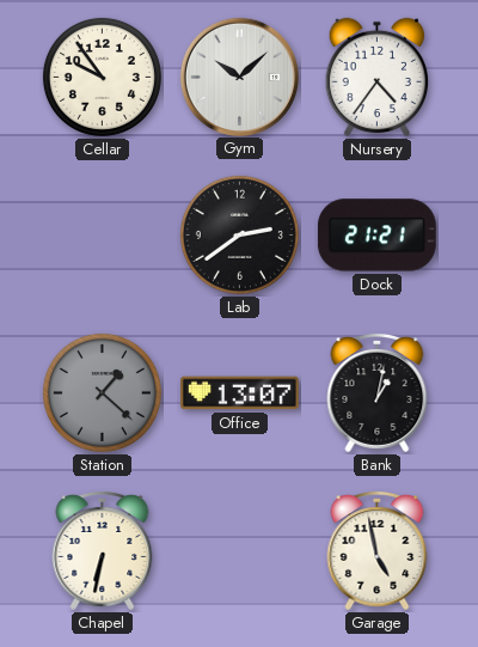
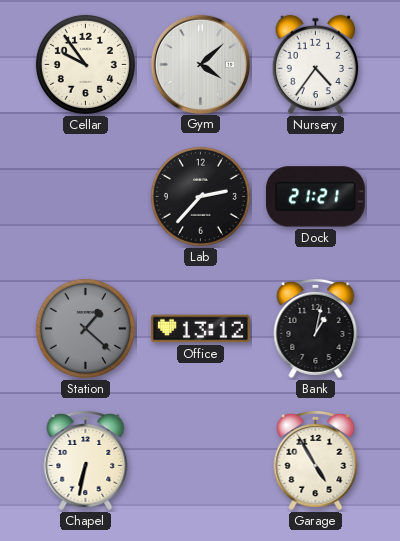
Gym: 10:08 -> 4:08 (200, 64)
Lab: 2:39 -> 2:37 (200, 196)
Office: 13:07 -> 13:12 (200, 329)
Garage: 4:58 -> 4:55 (316, 460)
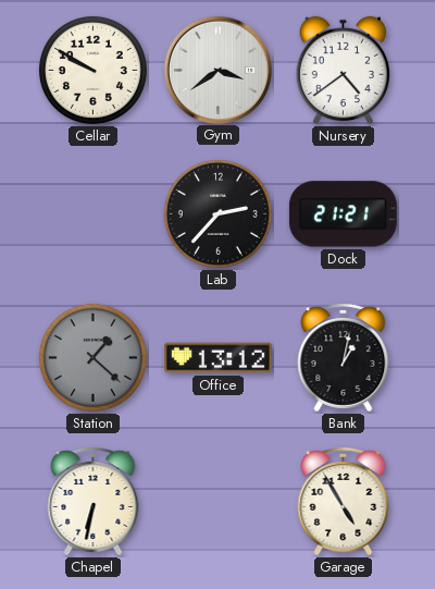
Cellar: 9:54 -> 9:50 (92, 70)
Gym: 4:08 -> 3:39 (217, 70)
Nursery: 4:36 -> 4:39 (344, 71)
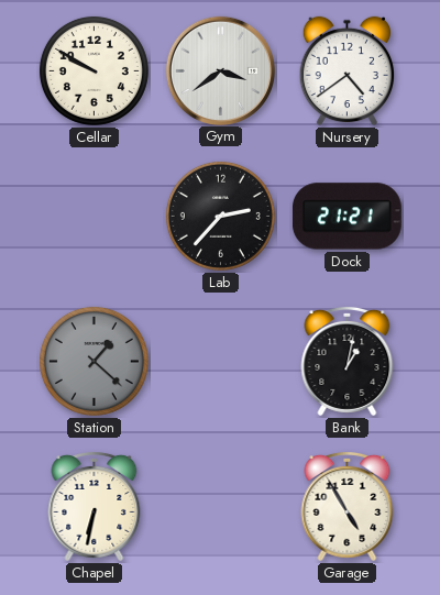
Office: 13:12 -> none (217, 358)
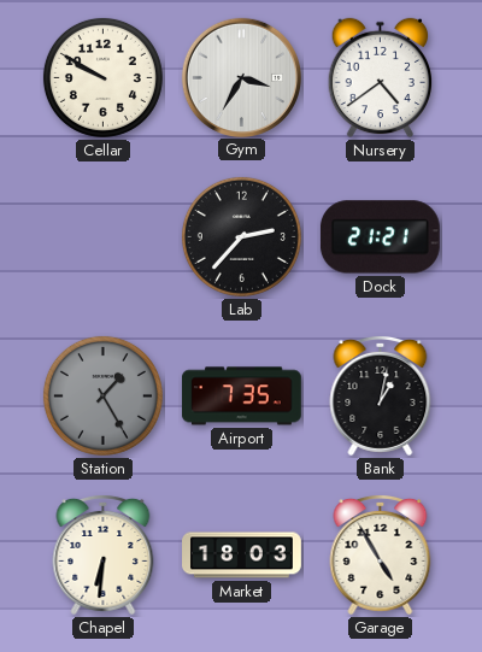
Gym: 3:39 -> 3:35 (241, 77)
Station: 1:22 -> 1:25 (102, 395)
Airport: none -> 7:35 (241, 397)
Chapel: 6:32 -> 6:31 (104, 554)
Market: none -> 18:03 (242, 556)
